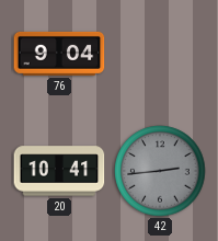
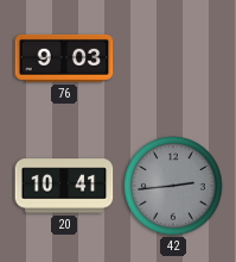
76: 9:04 -> 9:03 (64, 58)
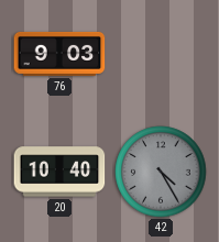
20: 10:41 -> 10:40 (59, 172)
42: 2:44 -> 4:25 (161, 172)
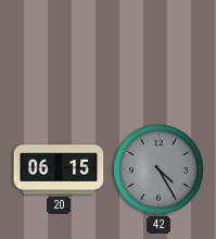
76: 9:03 -> none (59, 54)
20: 10:40 -> 06:15 (59, 169)
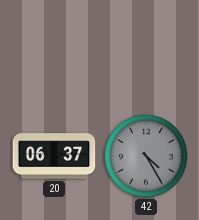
20: 06:15 -> 06:37 (54, 156)
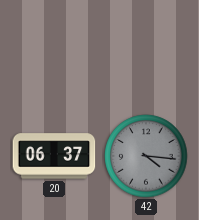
42: 4:25 -> 4:16 (146, 156)
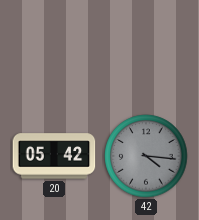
20: 06:37 -> 05:42 (54, 156)
